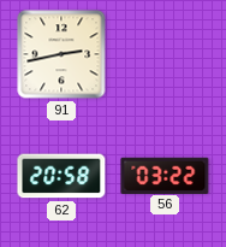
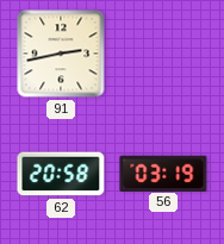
56: 03:22 -> 03:19 (163, 173)
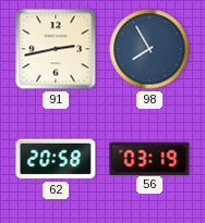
98: none -> 7:55 (149, 49)
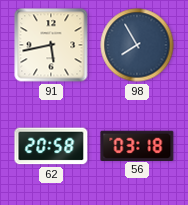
91: 2:43 -> 5:43 (51, 45)
56: 03:19 -> 03:18 (137, 145)
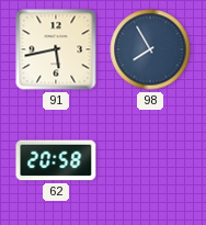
56: 03:18 -> none (137, 145)
